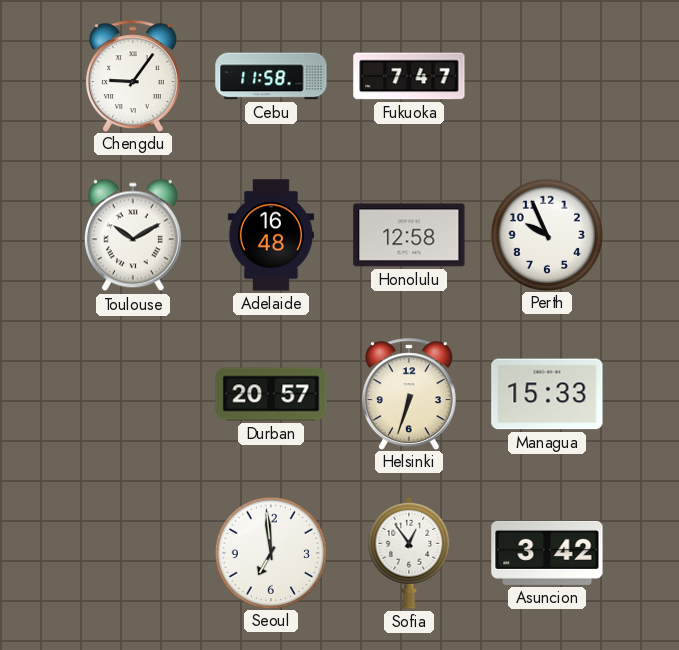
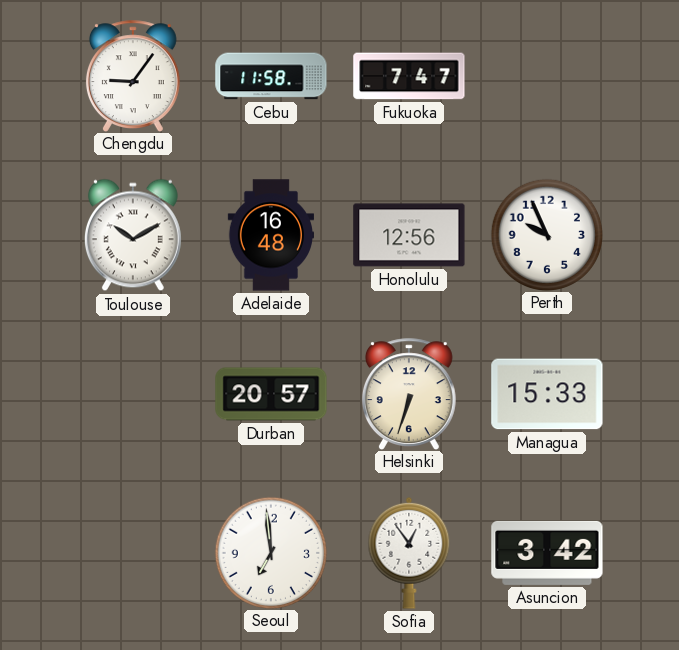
Honolulu: 12:58 -> 12:56 (409, 235)
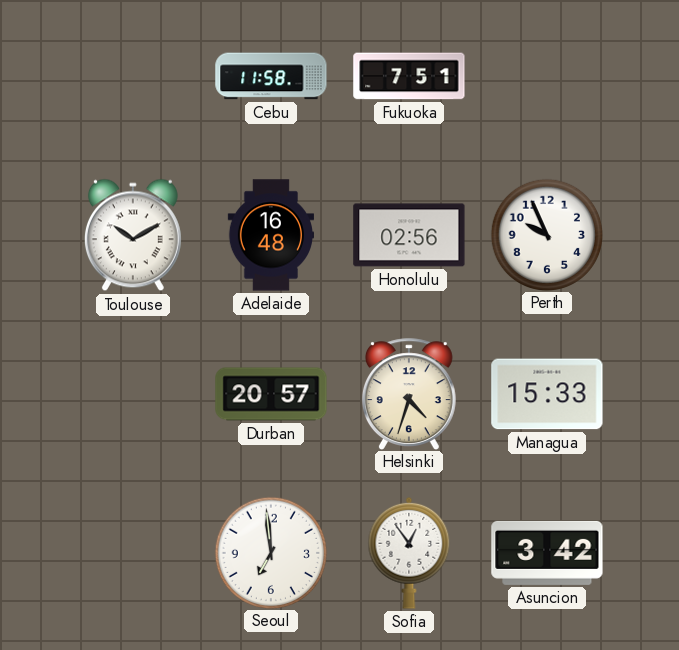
Chengdu: 9:06 -> none (133, 76)
Fukuoka: 7:47 -> 7:51 (409, 76)
Honolulu: 12:56 -> 02:56 (409, 235)
Helsinki: 6:33 -> 4:33 (409, 394)
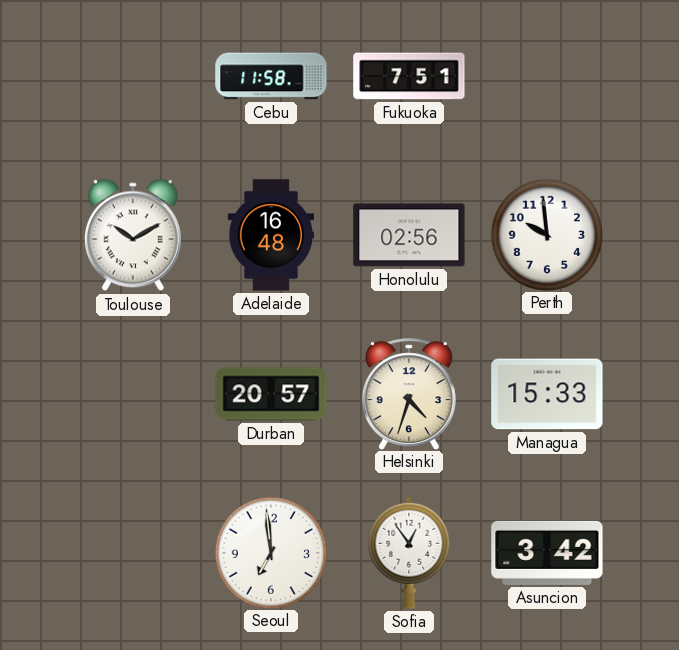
Perth: 9:56 -> 9:59 (546, 234)
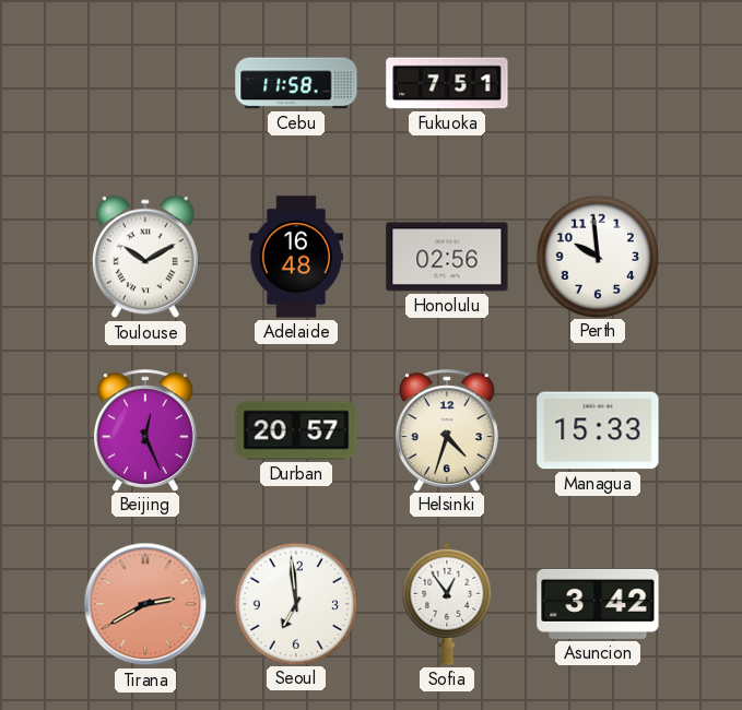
Beijing: none -> 12:26 (145, 430)
Tirana: none -> 2:40 (145, 604)
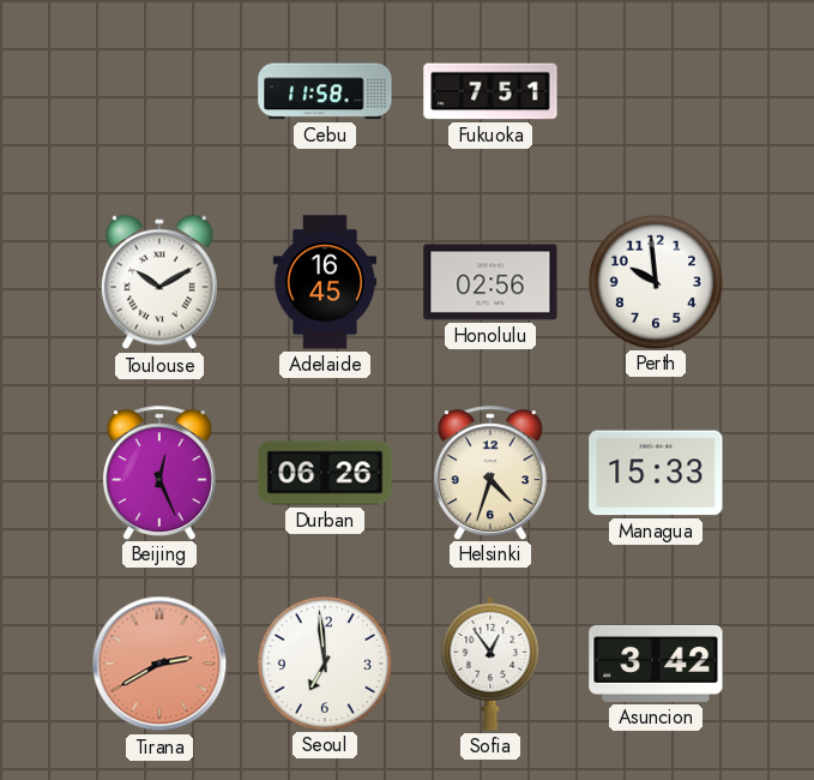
Adelaide: 16:48 -> 16:45 (324, 282)
Durban: 20:57 -> 06:26 (325, 473)
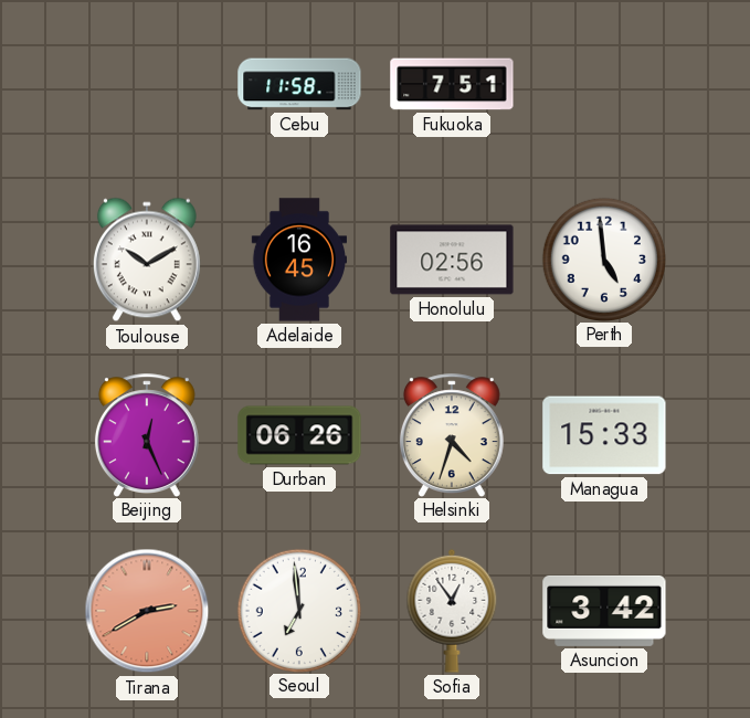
Perth: 9:59 -> 4:59 (603, 258)
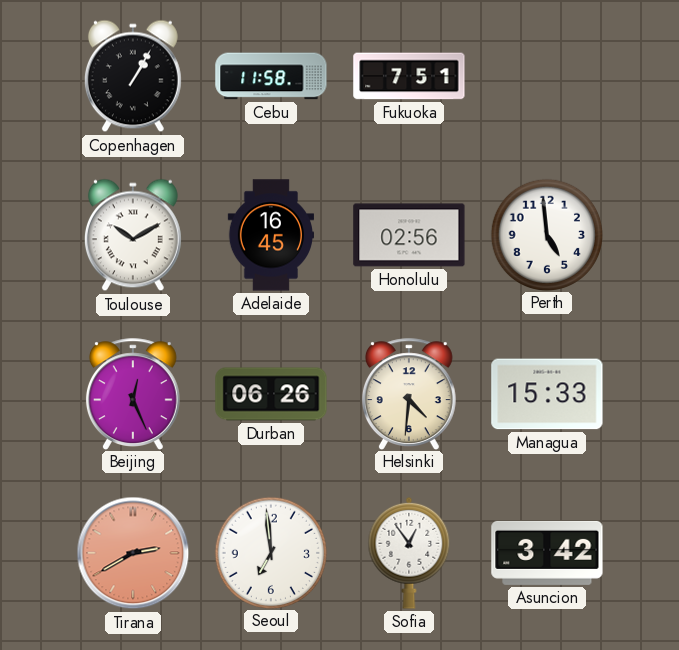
Copenhagen: none -> 1:05 (133, 76)
Helsinki: 4:33 -> 4:31 (409, 394)
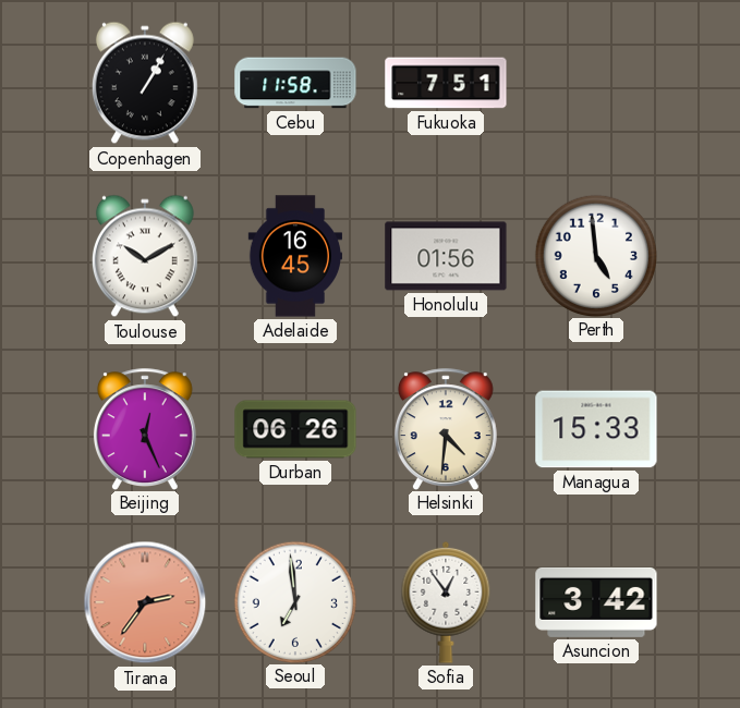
Honolulu: 02:56 -> 01:56 (446, 256)
Tirana: 2:40 -> 2:36 (145, 602)
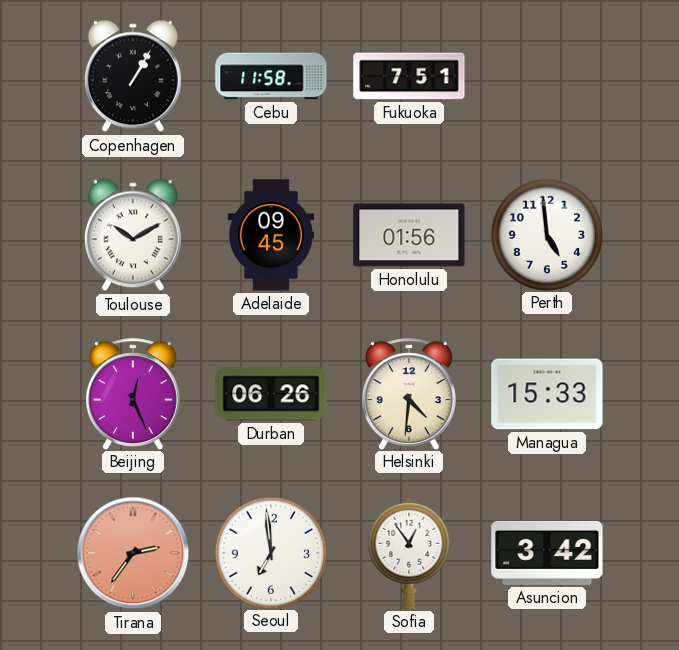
Adelaide: 16:45 -> 09:45 (270, 235)
